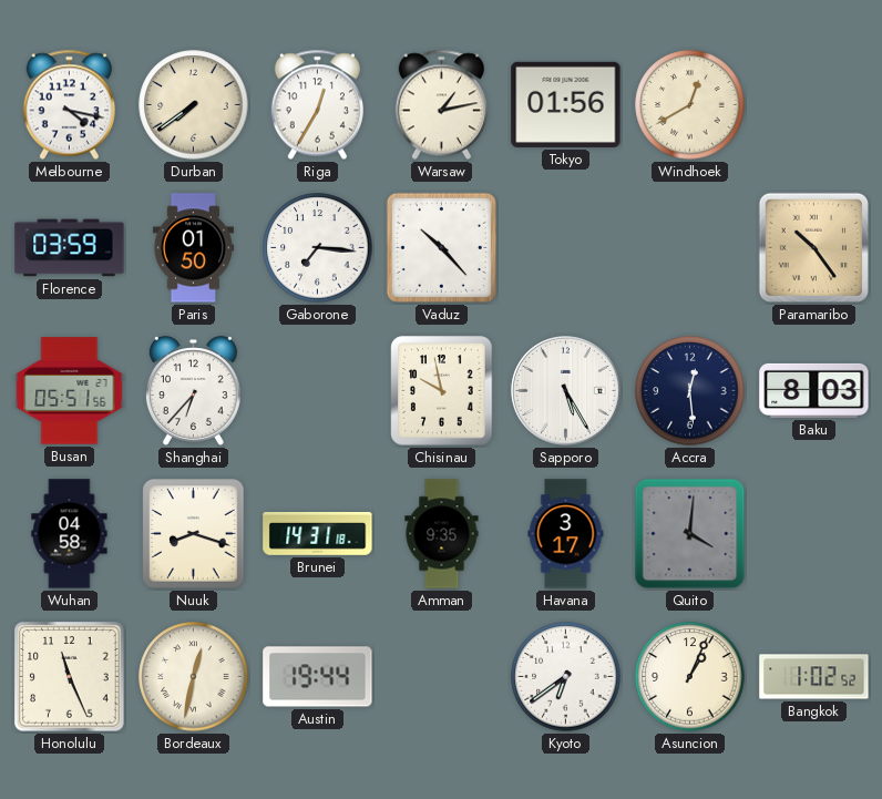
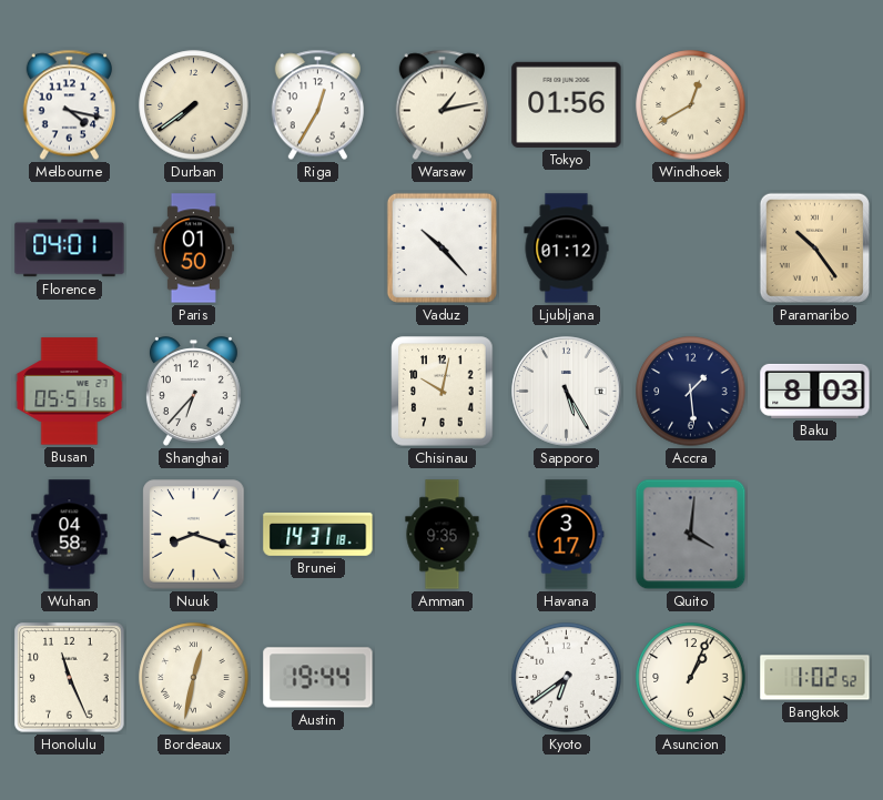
Florence: 03:59 -> 04:01 (70, 249)
Gaborone: 7:16 -> none (318, 248)
Ljubljana: none -> 01:12 (567, 249)
Chisinau: 9:58 -> 10:02 (443, 392)
Accra: 12:29 -> 1:29 (691, 392)
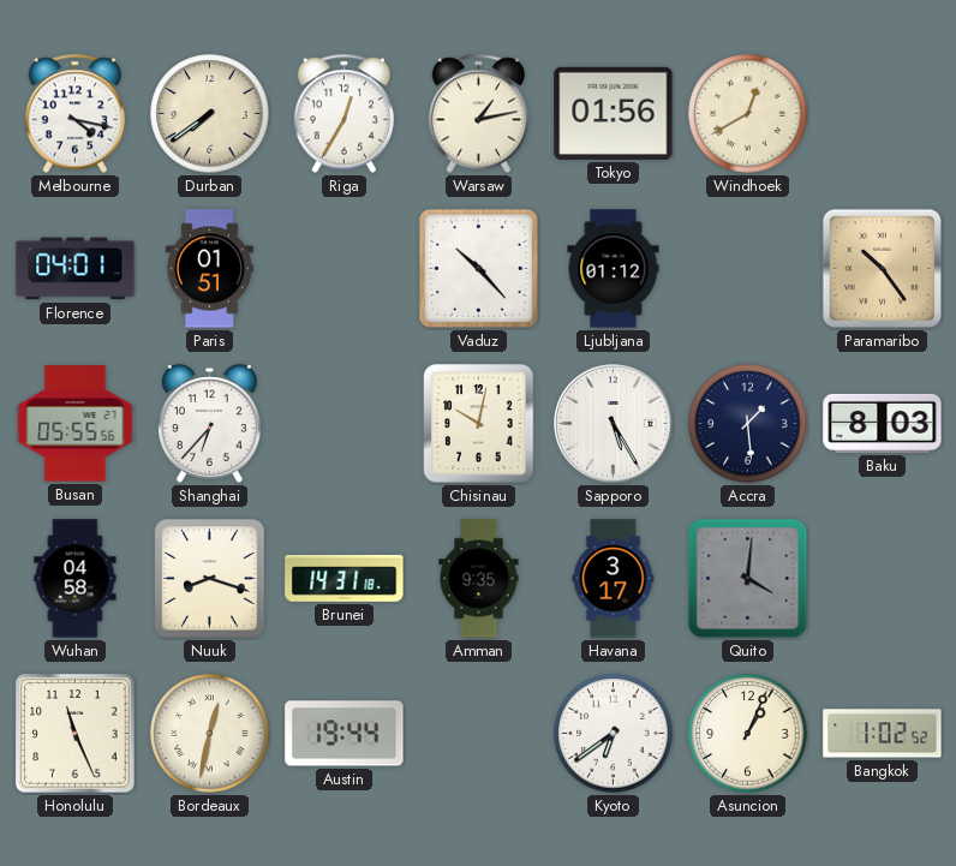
Paris: 01:50 -> 01:51 (209, 269)
Busan: 05:51 -> 05:55 (76, 424)
